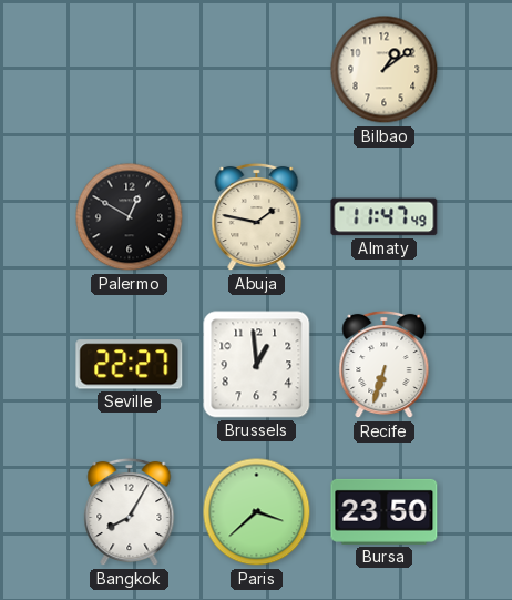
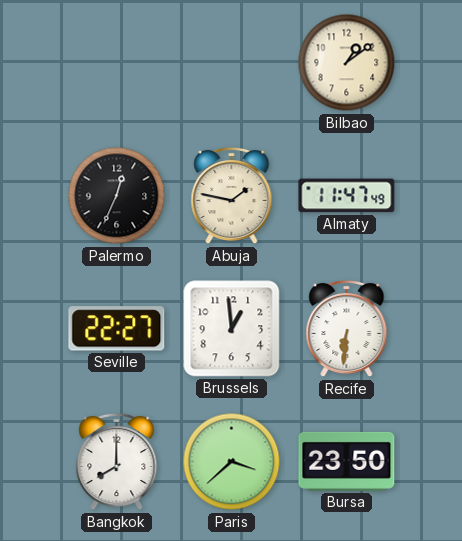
Palermo: 12:50 -> 12:34 (117, 196)
Recife: 6:33 -> 6:31 (347, 329)
Bangkok: 8:05 -> 8:00 (117, 462)
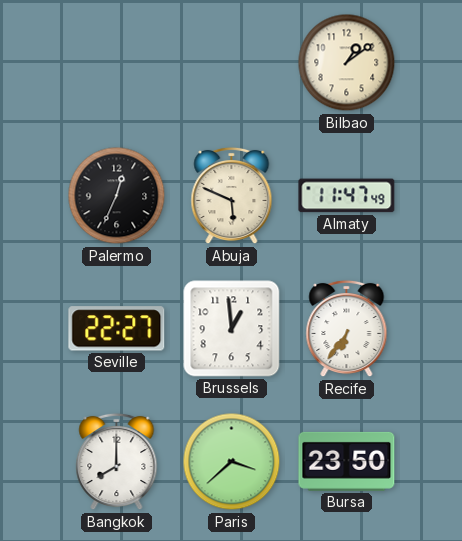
Abuja: 1:47 -> 5:49 (232, 196)
Recife: 6:31 -> 6:36 (347, 329)
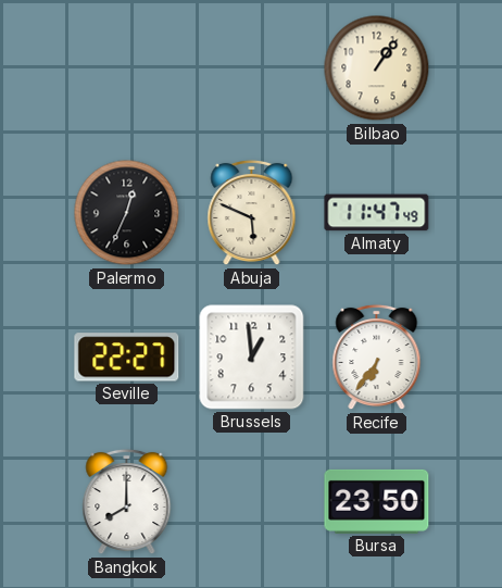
Bilbao: 1:09 -> 1:06 (377, 68)
Paris: 3:38 -> none (232, 462)
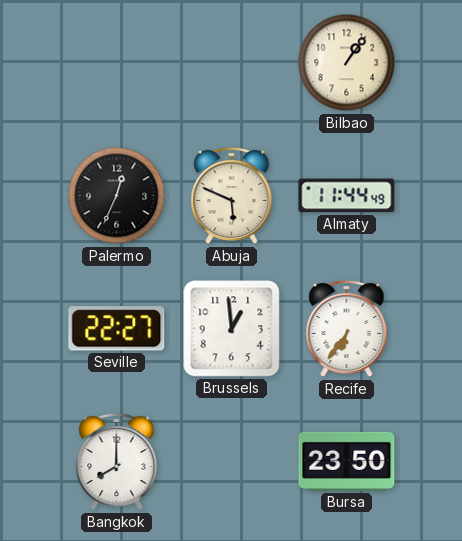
Almaty: 11:47 -> 11:44 (347, 196)
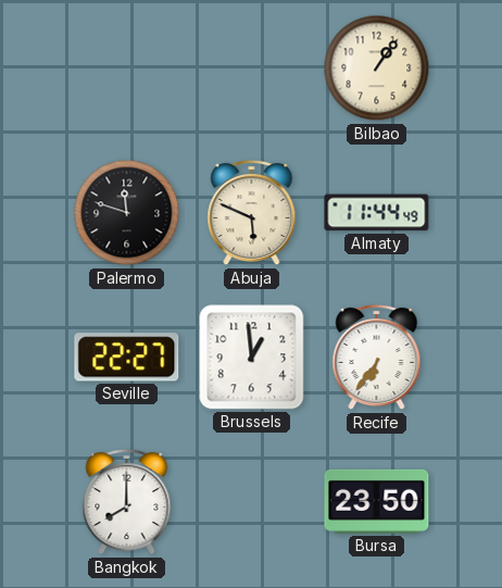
Palermo: 12:34 -> 11:48 (127, 213)
